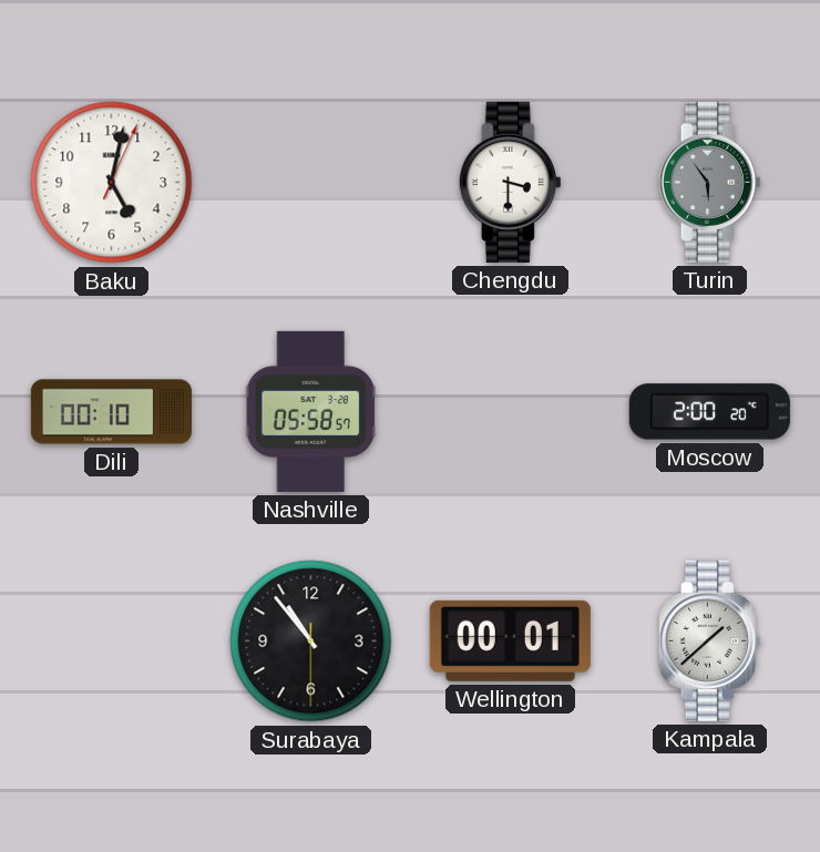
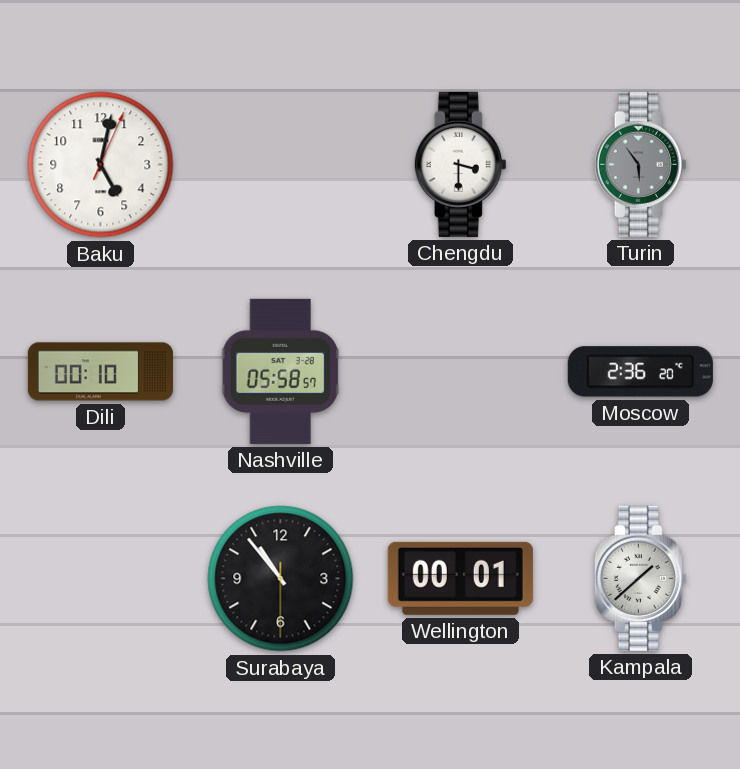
Moscow: 2:00 -> 2:36 (640, 372)
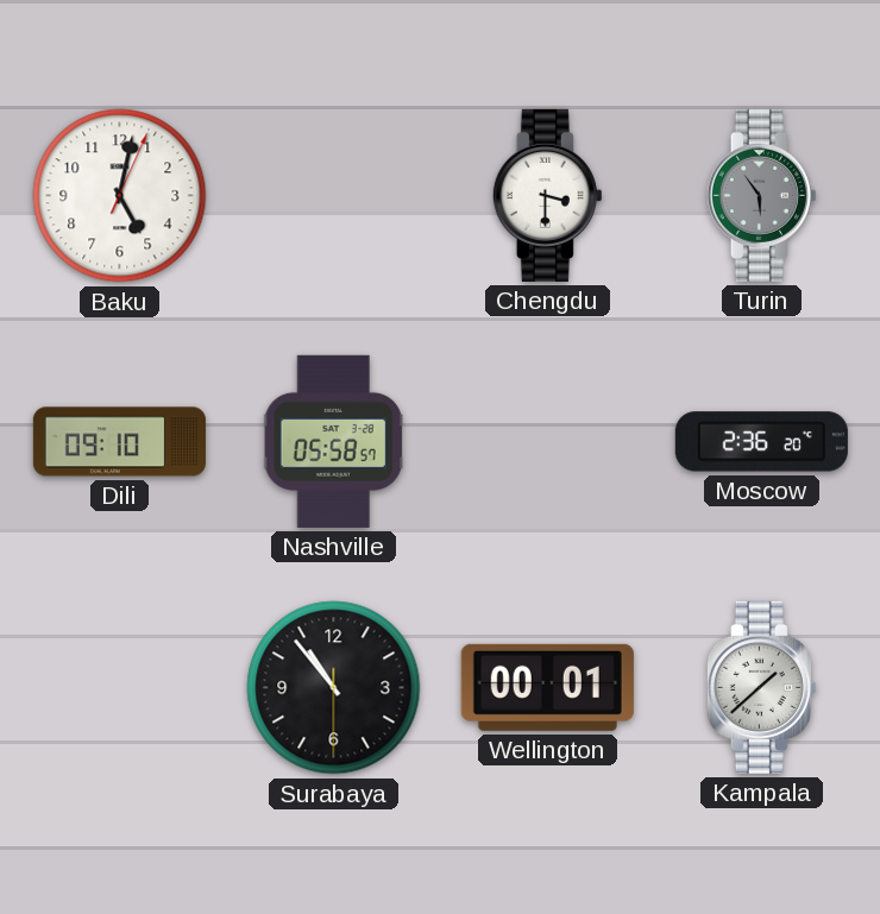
Dili: 00:10 -> 09:10 (119, 442)
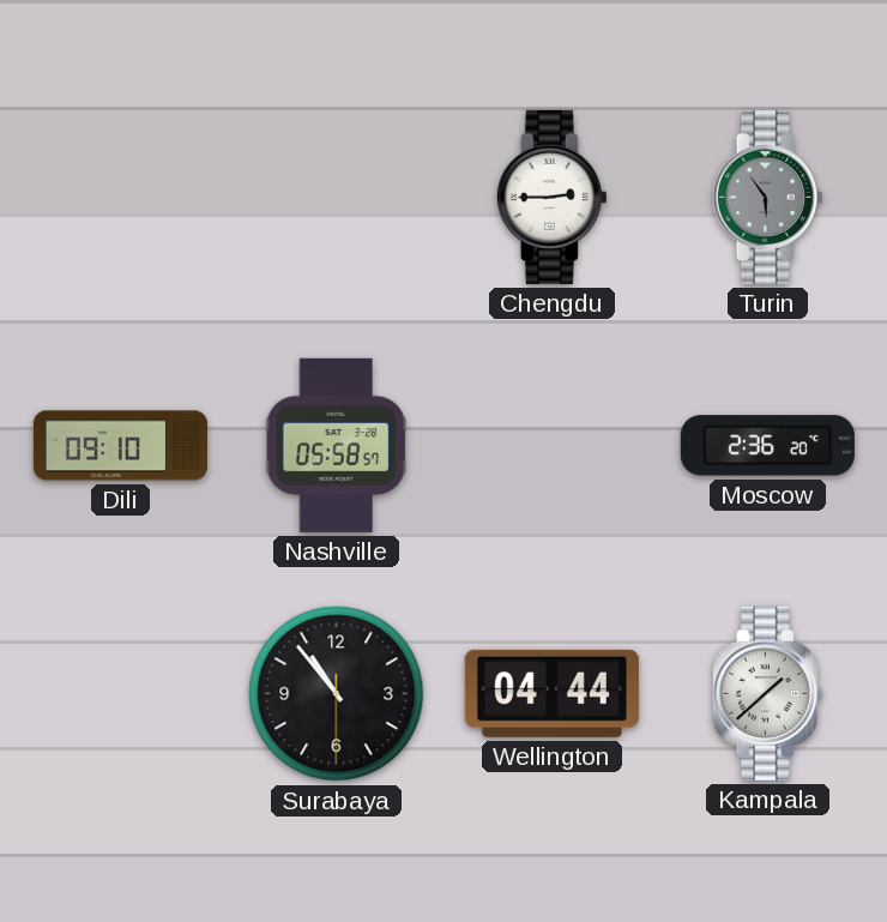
Baku: 5:02 -> none (120, 196)
Chengdu: 3:30 -> 2:45 (551, 197)
Wellington: 00:01 -> 04:44 (551, 693)
